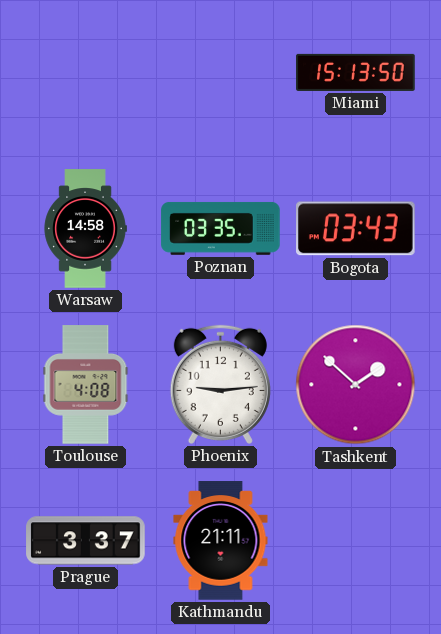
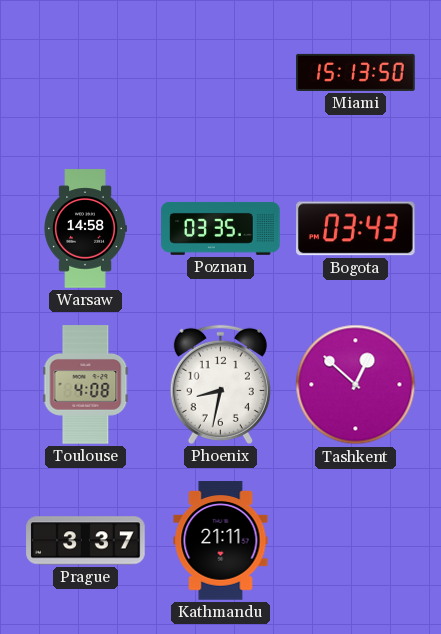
Phoenix: 9:14 -> 8:32 (220, 384)
Tashkent: 1:52 -> 12:52 (356, 385)
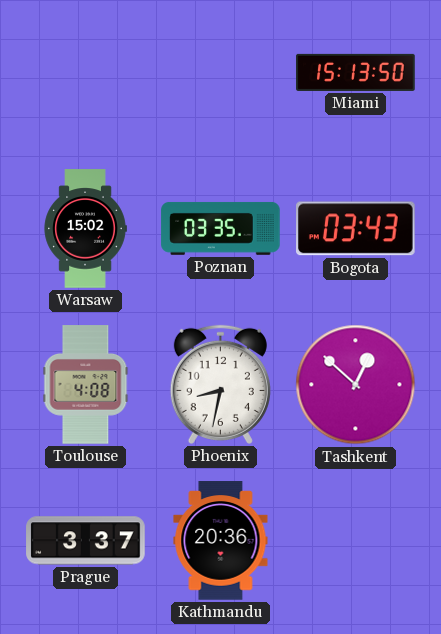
Warsaw: 14:58 -> 15:02 (85, 229)
Kathmandu: 21:11 -> 20:36 (221, 541)
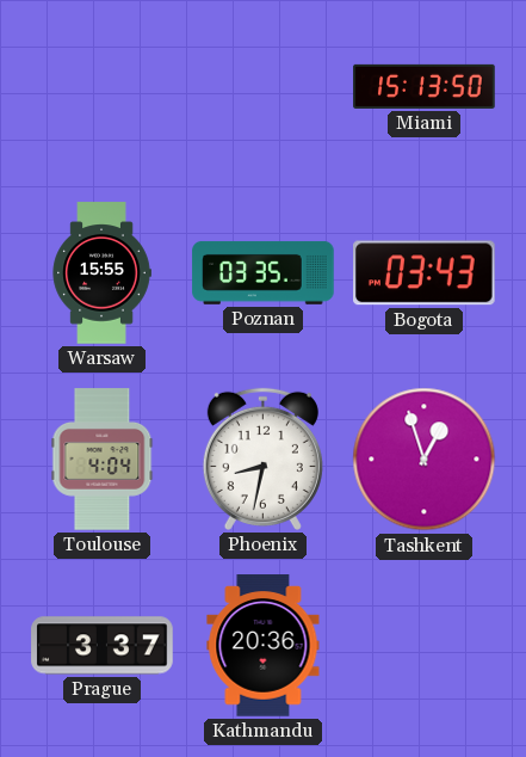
Warsaw: 15:02 -> 15:55 (101, 273)
Toulouse: 4:08 -> 4:04 (103, 460)
Tashkent: 12:52 -> 12:57 (425, 460)
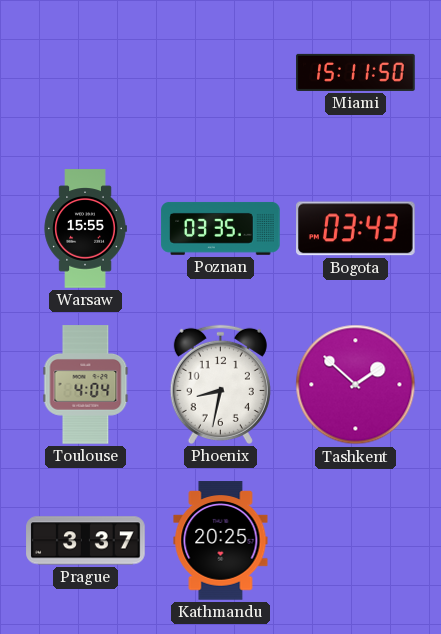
Miami: 15:13 -> 15:11 (356, 72)
Tashkent: 12:57 -> 1:52 (356, 385)
Kathmandu: 20:36 -> 20:25 (221, 541)
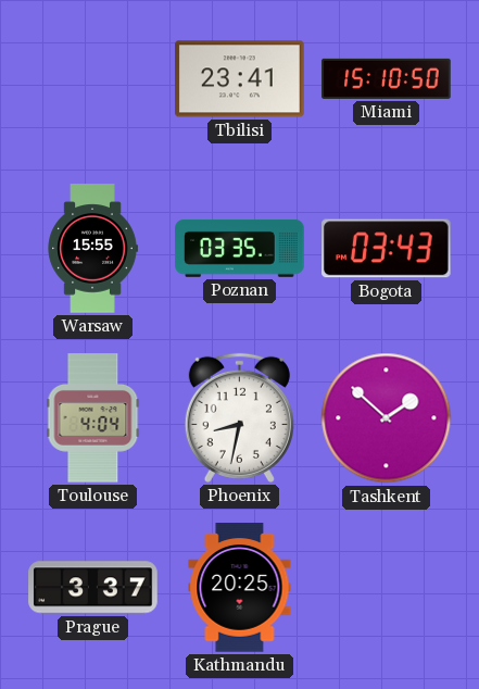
Tbilisi: none -> 23:41 (240, 79)
Miami: 15:11 -> 15:10 (387, 78)
